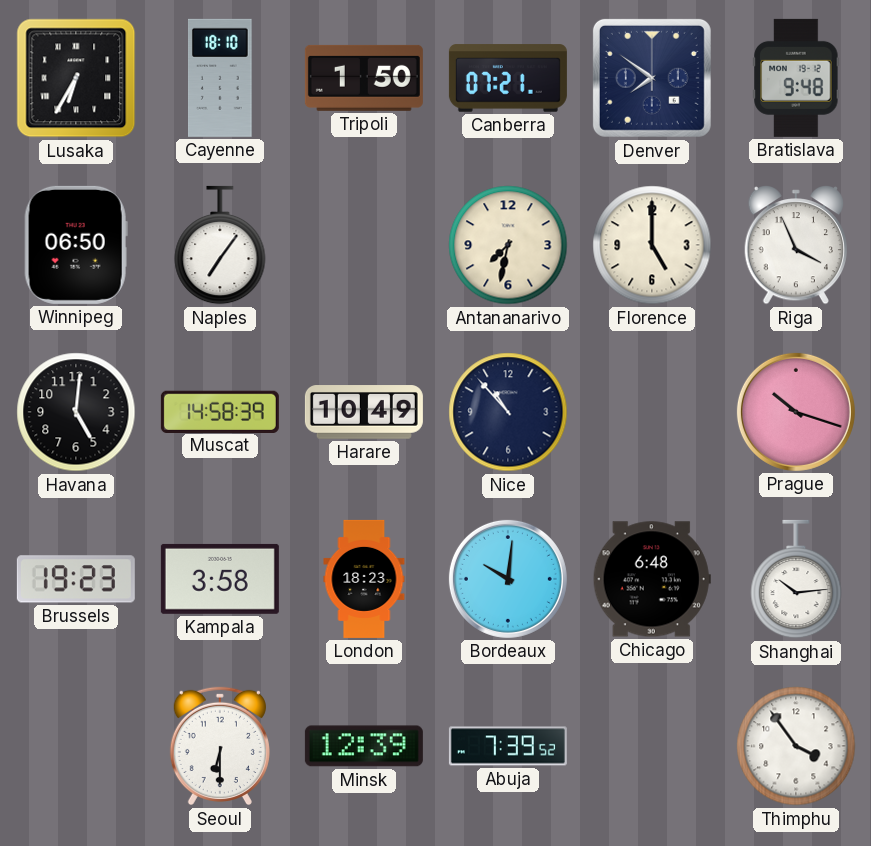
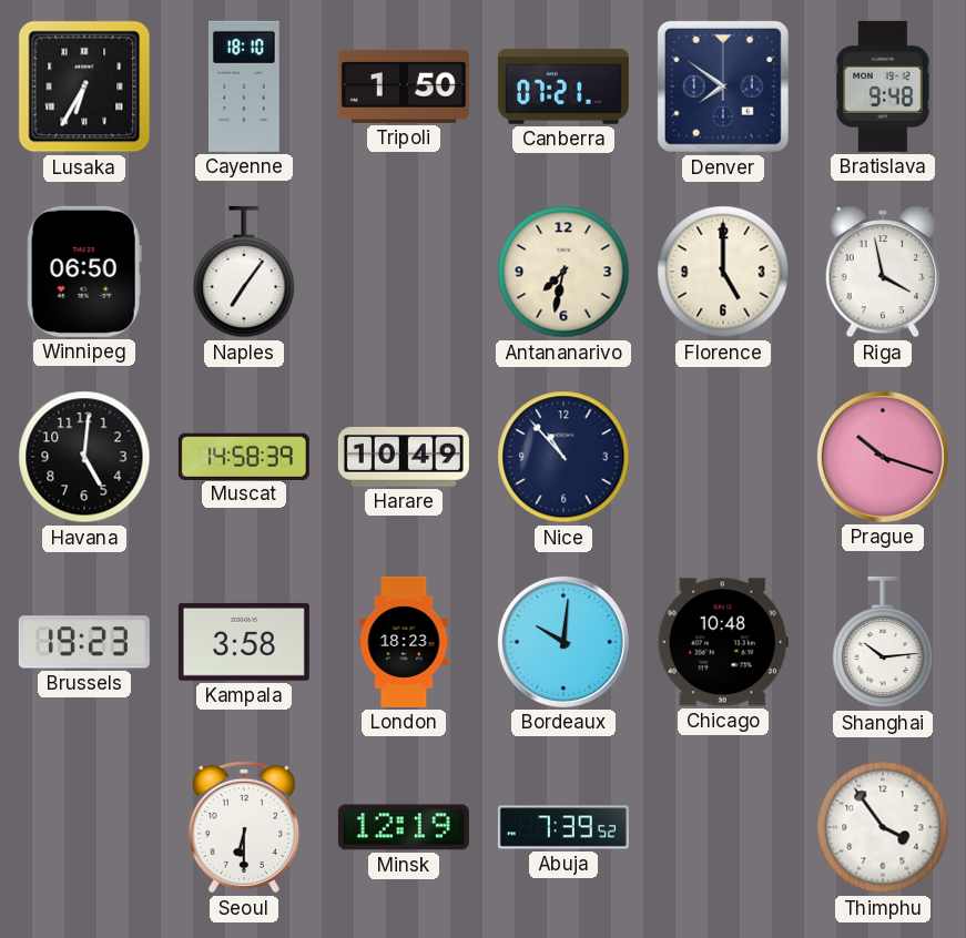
Riga: 3:56 -> 3:58 (882, 273)
Chicago: 6:48 -> 10:48 (723, 642)
Minsk: 12:39 -> 12:19 (404, 827)
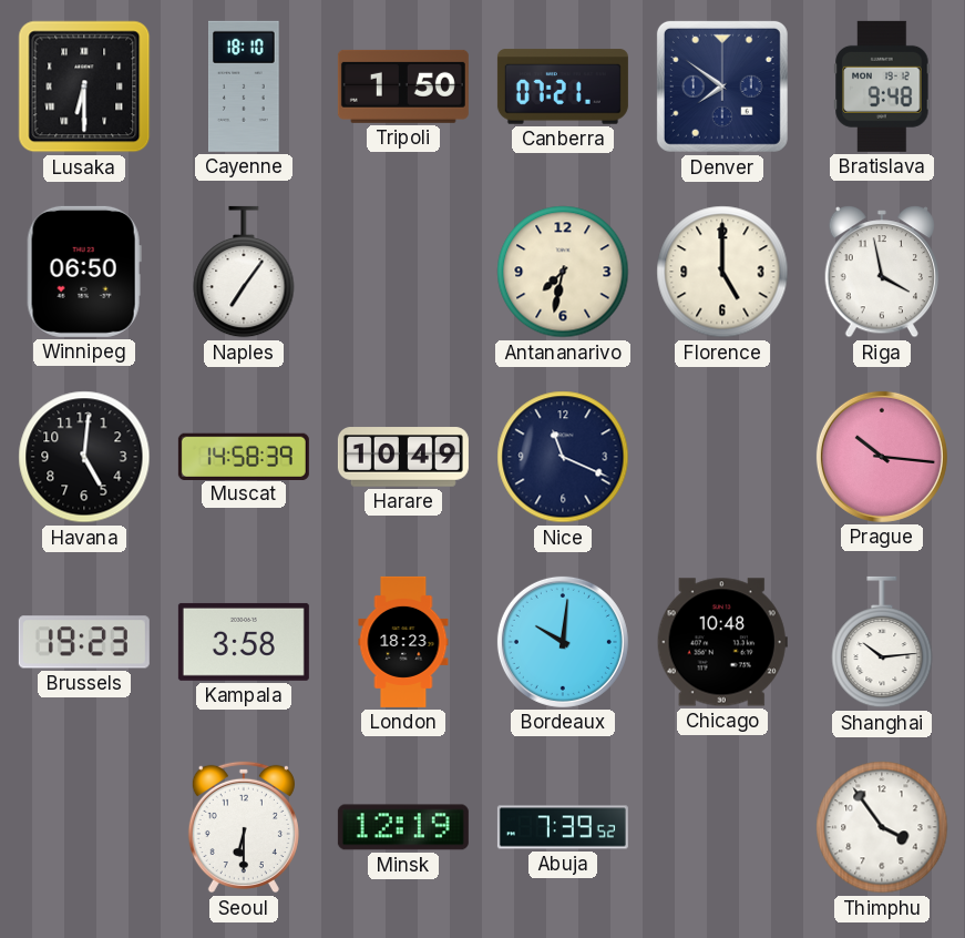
Lusaka: 6:35 -> 6:30 (84, 86)
Nice: 10:53 -> 11:19 (563, 457)
Prague: 10:18 -> 10:16 (882, 457)
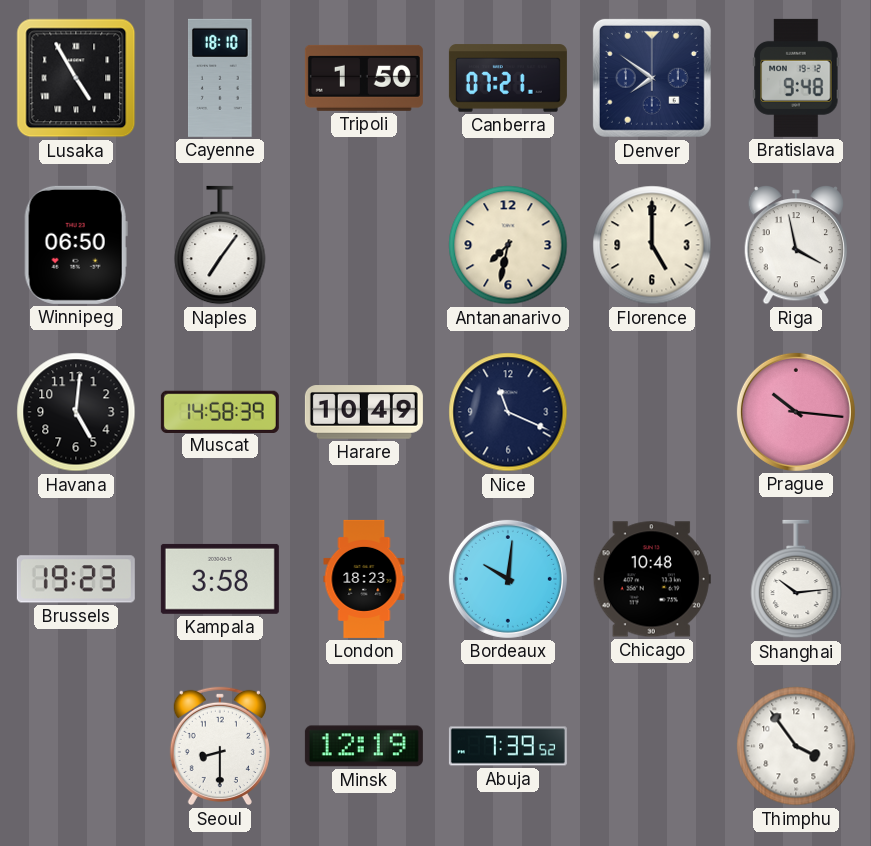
Lusaka: 6:30 -> 4:55 (76, 78)
Seoul: 6:30 -> 8:30 (220, 746)
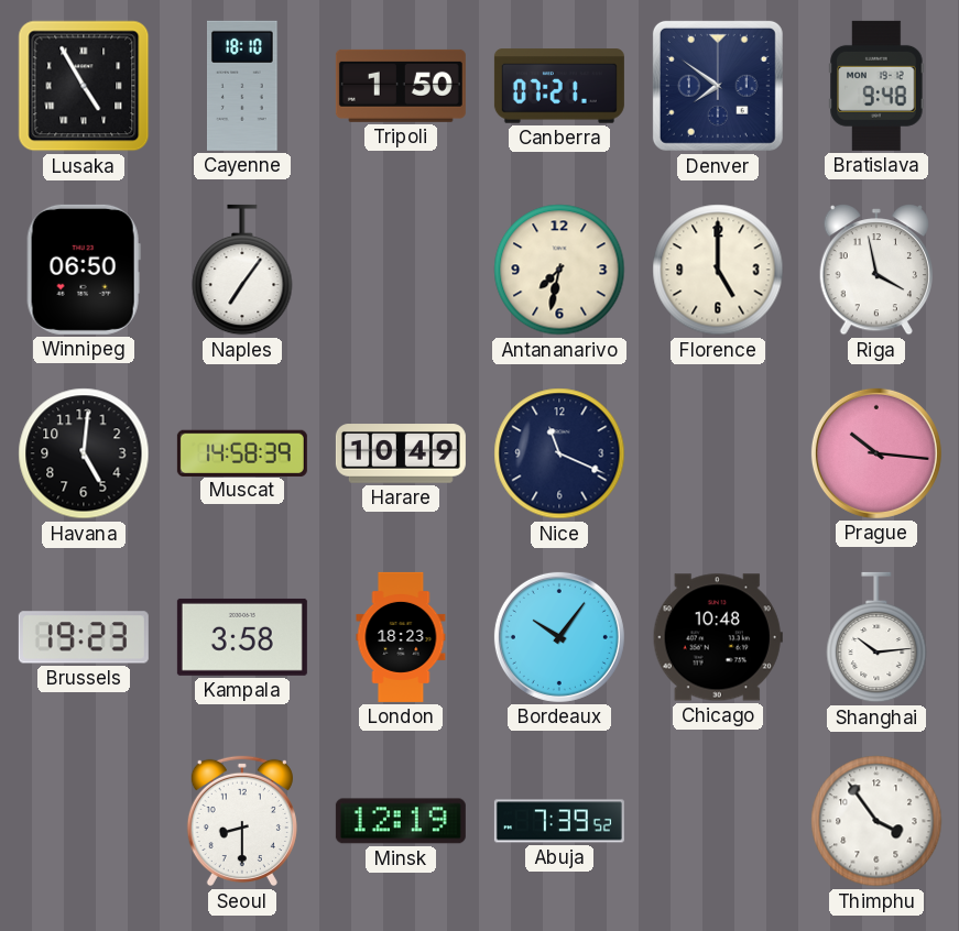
Bordeaux: 10:01 -> 10:06 (559, 637)
